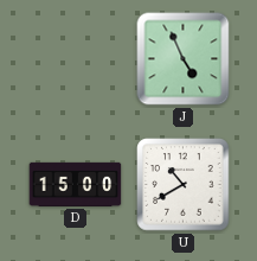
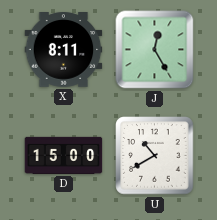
X: none -> 8:11 (64, 50)
J: 4:56 -> 12:25 (155, 50)
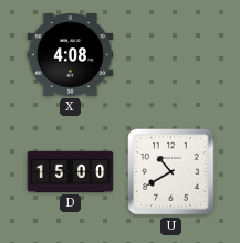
X: 8:11 -> 4:08 (71, 55)
J: 12:25 -> none (155, 50)
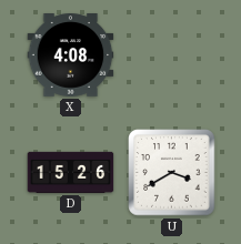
D: 15:00 -> 15:26 (71, 172)
U: 10:40 -> 3:40 (172, 173)
